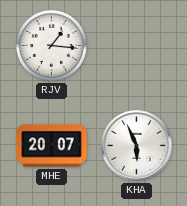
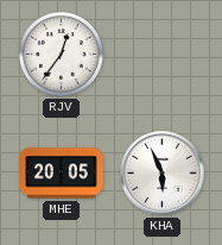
RJV: 1:16 -> 12:36 (61, 54)
MHE: 20:07 -> 20:05 (62, 174)
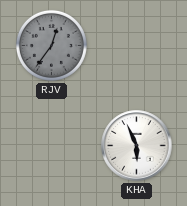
RJV dial: white -> grey (51, 45)
MHE: 20:05 -> none (62, 174)
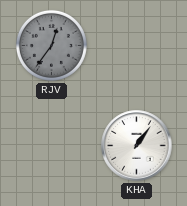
KHA: 5:56 -> 1:06 (137, 146)
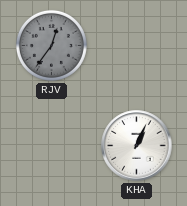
KHA: 1:06 -> 1:04 (137, 146)
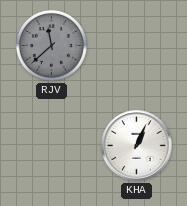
RJV: 12:36 -> 11:38 (51, 45)
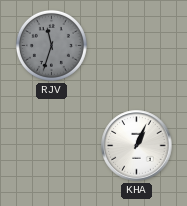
RJV: 11:38 -> 11:33 (51, 45)
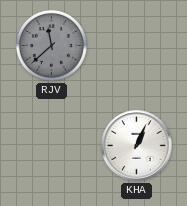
RJV: 11:33 -> 11:38 (51, 45)
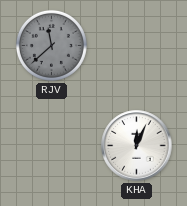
KHA: 1:04 -> 12:04 (137, 146)
